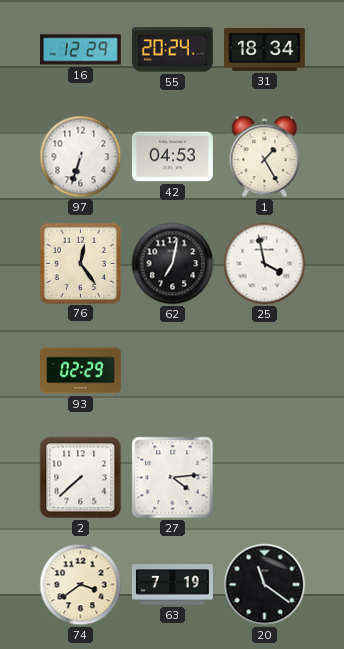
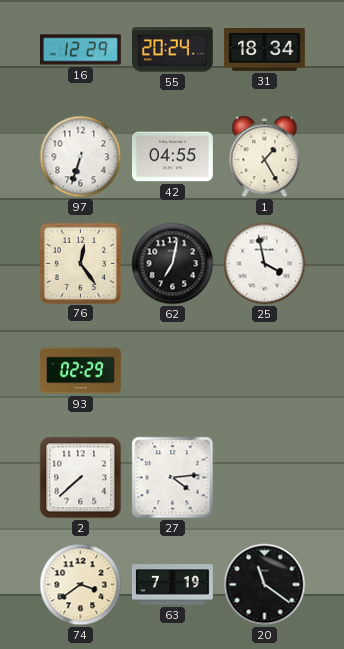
42: 04:53 -> 04:55 (172, 157)
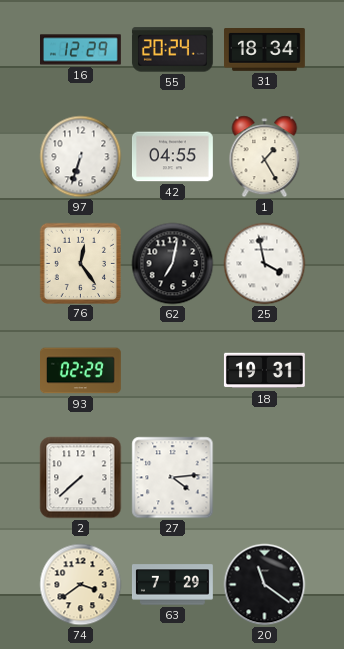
18: none -> 19:31 (265, 371)
63: 7:19 -> 7:29 (172, 585)
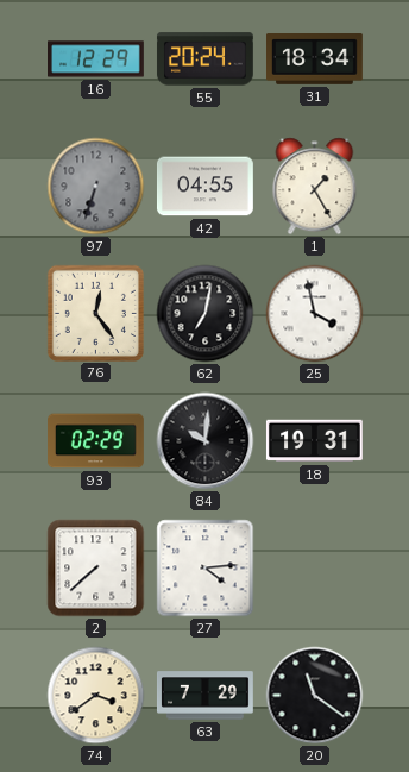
97 dial: white -> grey (96, 187)
84: none -> 10:01 (206, 441)
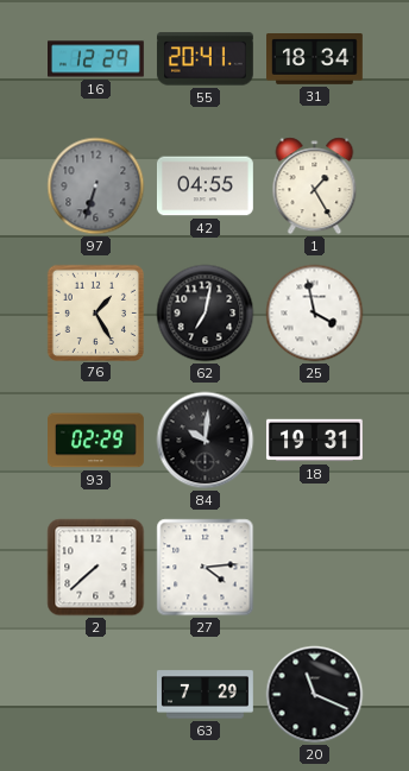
55: 20:24 -> 20:41 (204, 59)
76: 12:24 -> 1:25 (95, 312)
74: 3:39 -> none (96, 696)
20: 11:21 -> 11:19 (315, 695)
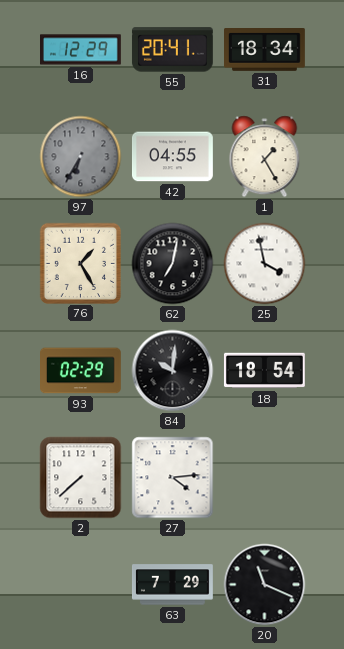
97: 6:33 -> 6:35 (81, 157)
18: 19:31 -> 18:54 (265, 371)
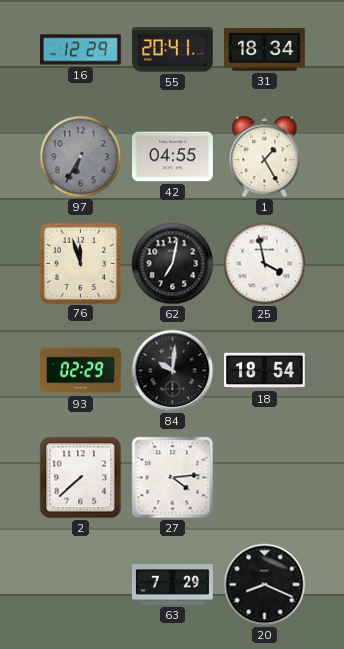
76: 1:25 -> 11:57 (80, 263)
20: 11:19 -> 8:19 (265, 585)
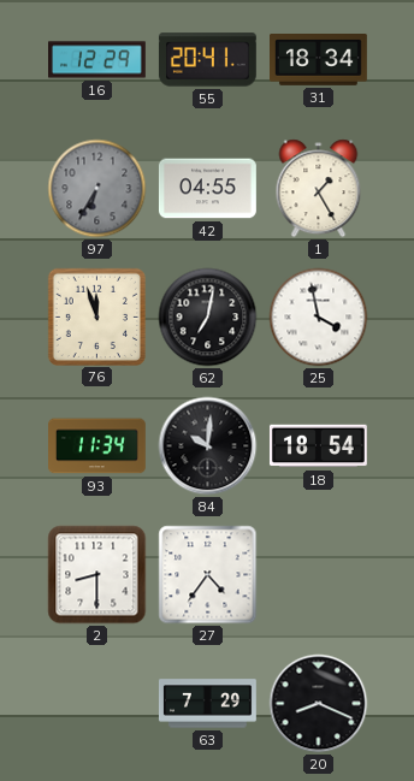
93: 02:29 -> 11:34 (97, 446)
2: 7:38 -> 8:30 (97, 575)
27: 4:14 -> 4:36 (208, 575)
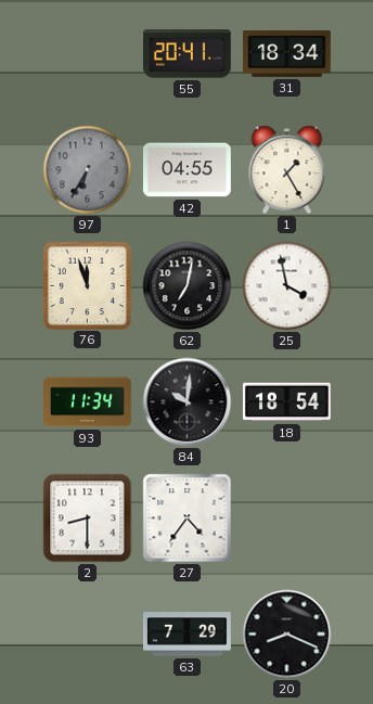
16: 12:29 -> none (97, 60)
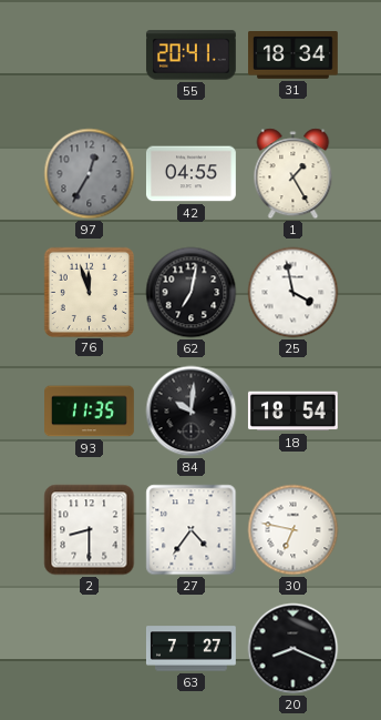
97: 6:35 -> 12:35 (90, 174)
93: 11:34 -> 11:35 (90, 412)
30: none -> 6:47 (294, 530)
63: 7:29 -> 7:27 (190, 649)
